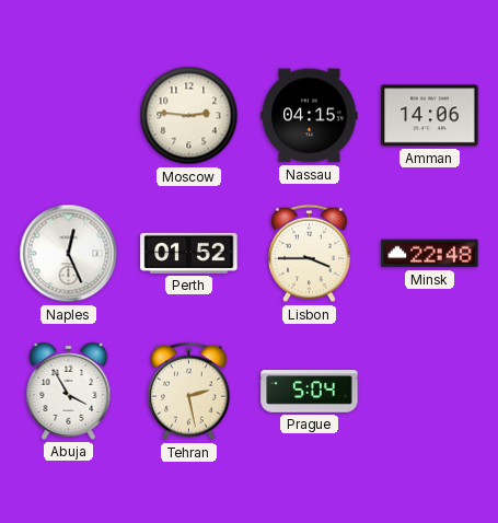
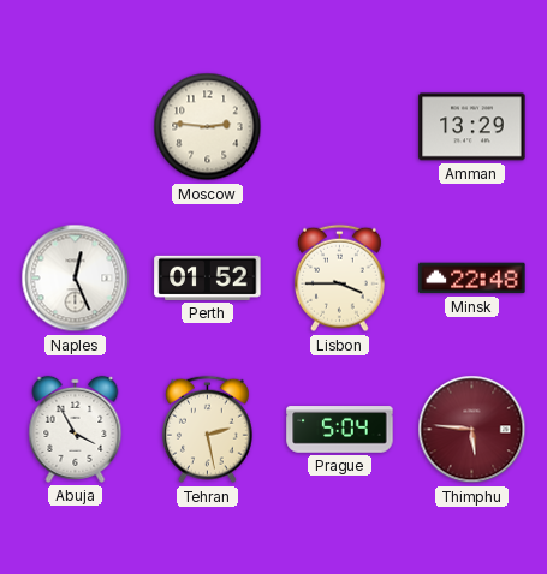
Nassau: 04:15 -> none (310, 116)
Amman: 14:06 -> 13:29 (472, 127)
Thimphu: none -> 5:46 (472, 430)
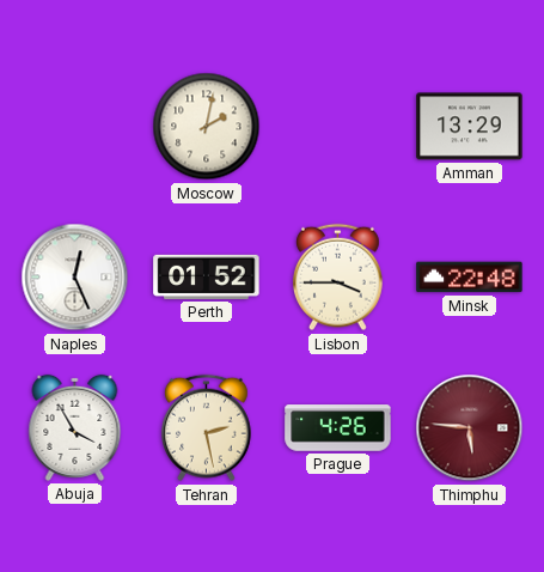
Moscow: 2:46 -> 2:02 (207, 127)
Prague: 5:04 -> 4:26 (338, 428)
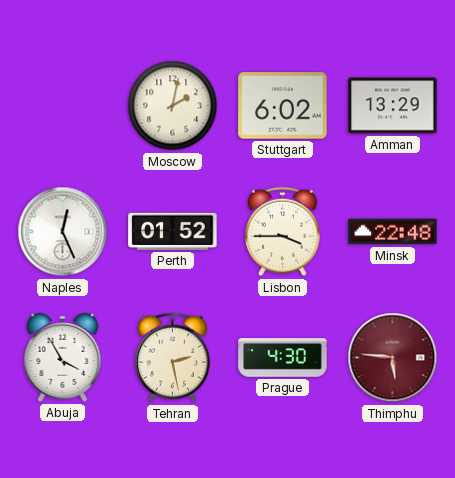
Stuttgart: none -> 6:02 (283, 106)
Prague: 4:26 -> 4:30 (283, 358)
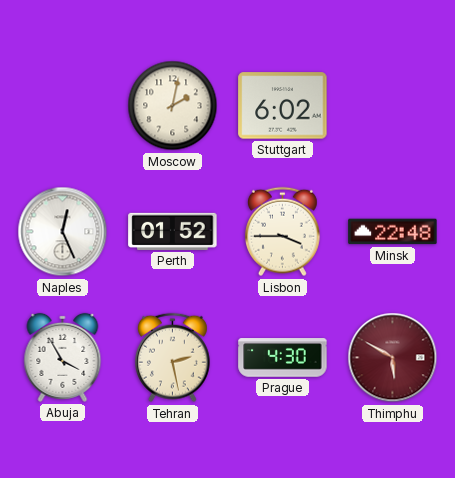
Amman: 13:29 -> none (393, 106)
Thimphu: 5:46 -> 5:50 (393, 358)
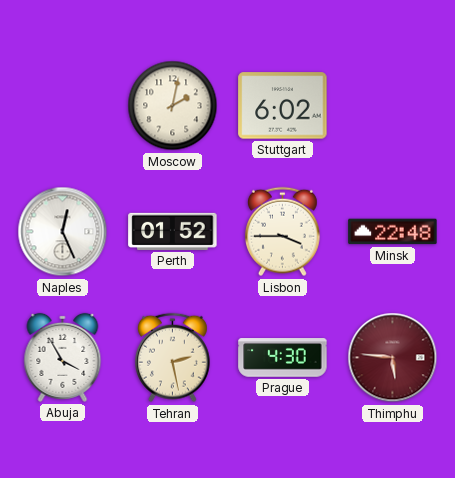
Thimphu: 5:50 -> 5:46 (393, 358)
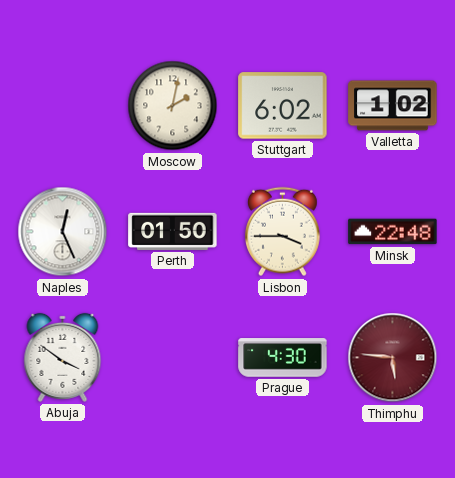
Valletta: none -> 1:02 (393, 106)
Perth: 01:52 -> 01:50 (173, 231)
Abuja: 3:55 -> 3:51 (63, 357)
Tehran: 2:28 -> none (172, 358)
